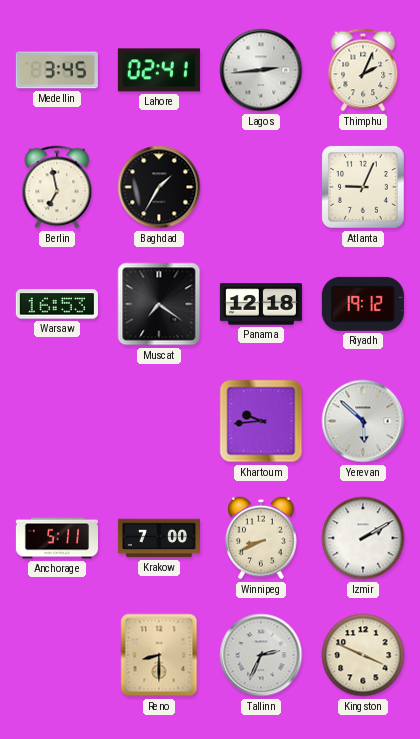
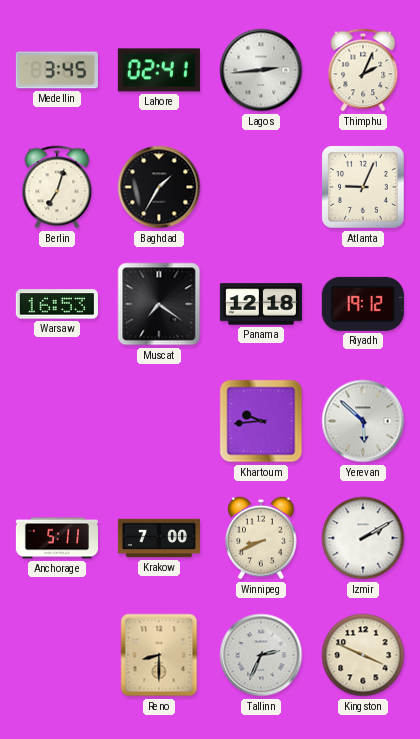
Berlin: 6:58 -> 7:03 (57, 187)
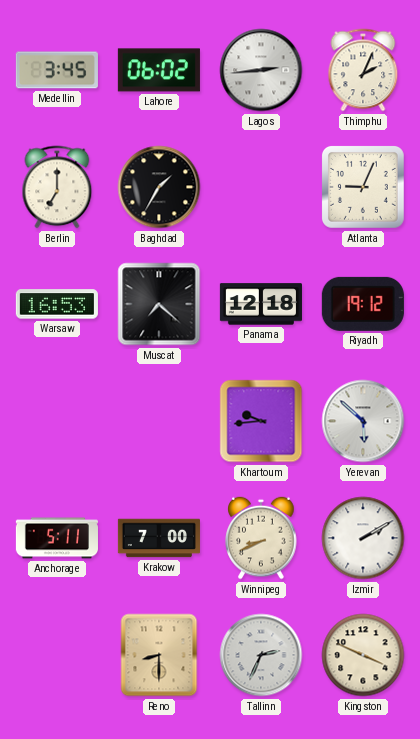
Lahore: 02:41 -> 06:02 (159, 70)
Berlin: 7:03 -> 7:00 (57, 187)
Muscat: 7:21 -> 7:22 (159, 304)
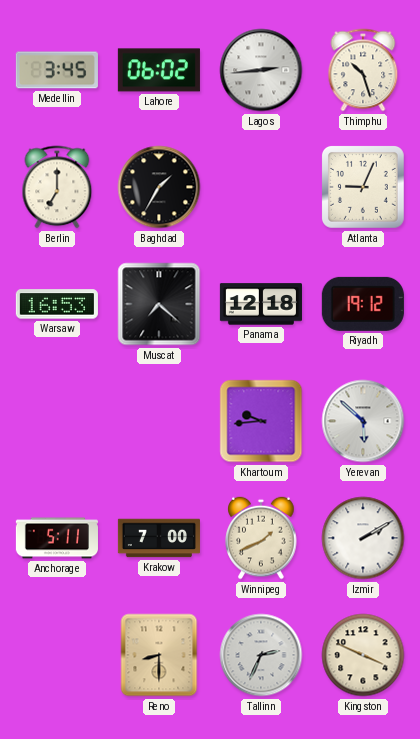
Thimphu: 2:04 -> 10:27 (363, 70)
Winnipeg: 8:41 -> 1:41 (261, 538)
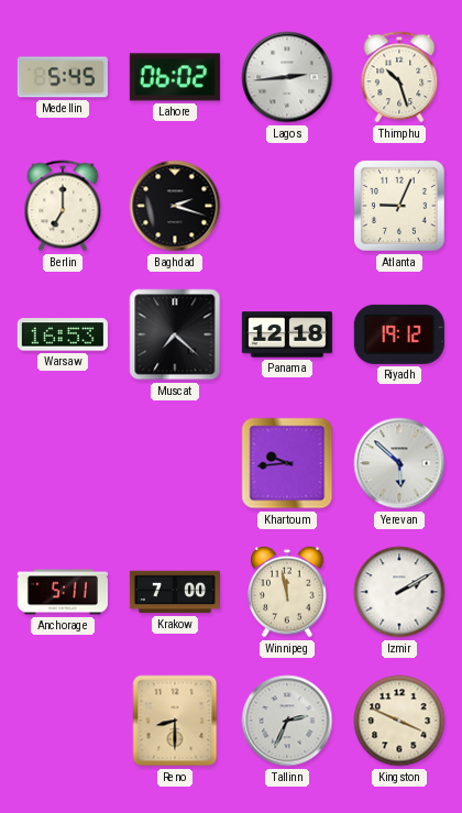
Medellin: 3:45 -> 5:45 (63, 77)
Baghdad: 1:35 -> 2:18 (175, 206)
Winnipeg: 1:41 -> 11:58 (287, 592)
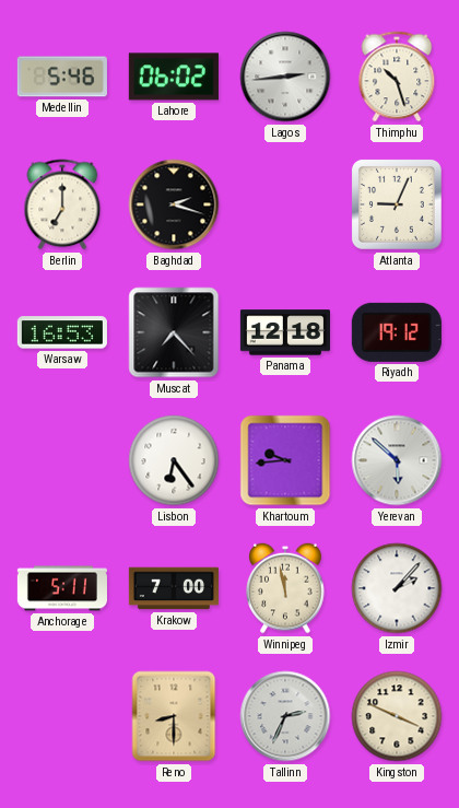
Medellin: 5:45 -> 5:46 (62, 77)
Muscat: 7:22 -> 7:23 (174, 332)
Lisbon: none -> 6:24 (174, 460)
Izmir: 2:10 -> 2:07 (397, 588)
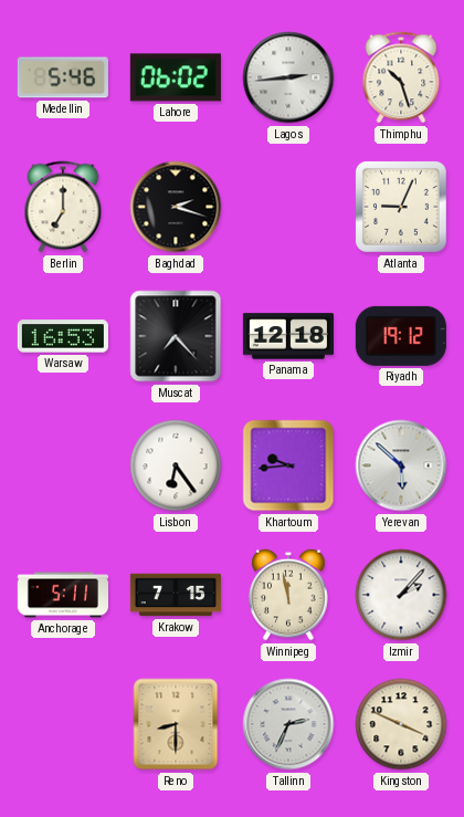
Krakow: 7:00 -> 7:15 (176, 595)
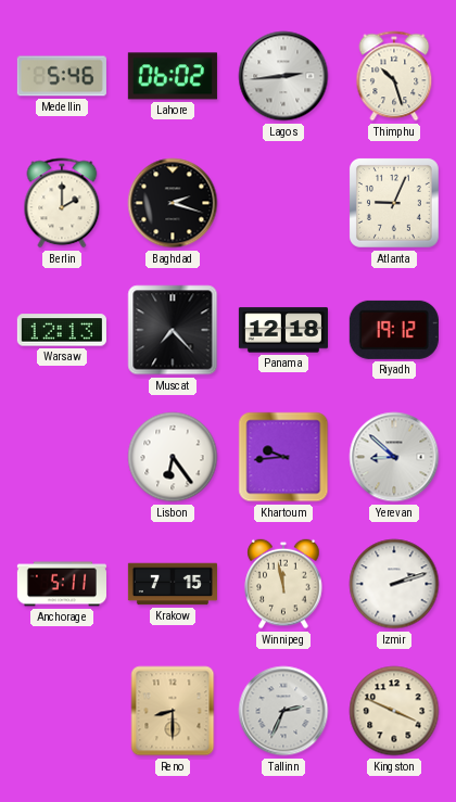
Berlin: 7:00 -> 2:00 (62, 203)
Warsaw: 16:53 -> 12:13 (62, 330)
Yerevan: 5:52 -> 8:52 (394, 457)
Izmir: 2:07 -> 2:12 (394, 584)
